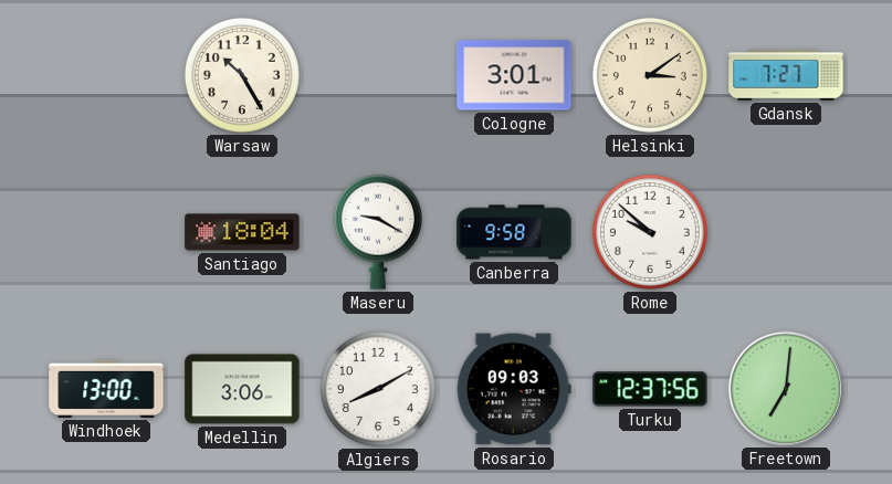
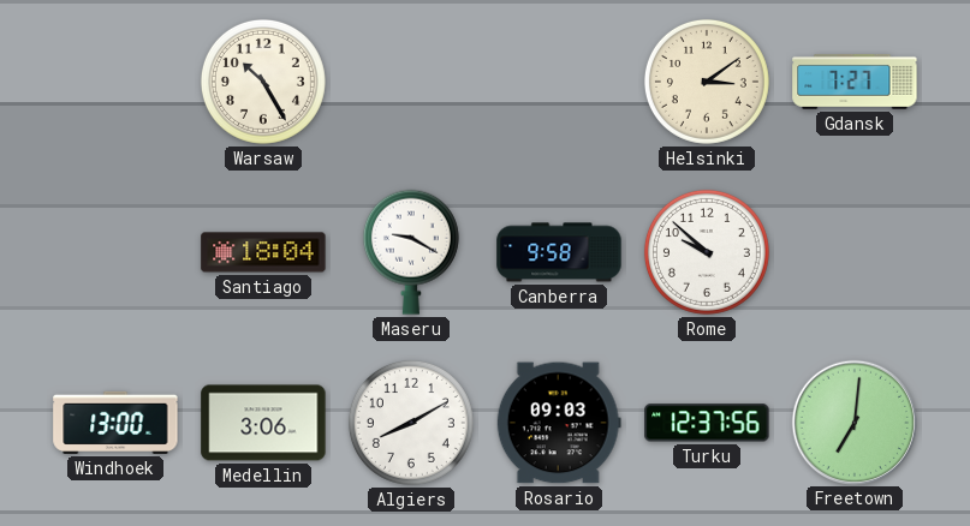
Cologne: 3:01 -> none (514, 75)
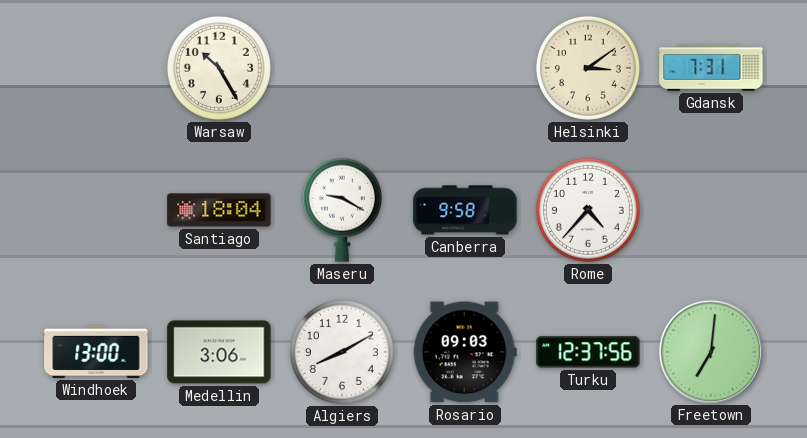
Gdansk: 7:27 -> 7:31 (711, 69)
Rome: 9:52 -> 4:37 (588, 210)
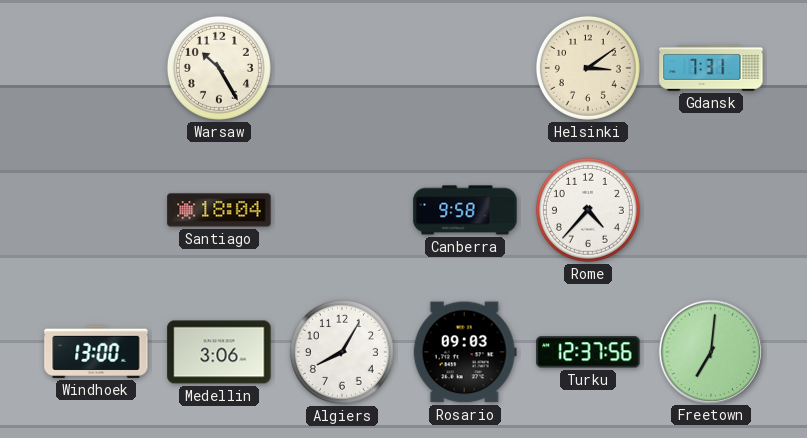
Maseru: 9:20 -> none (342, 210)
Algiers: 8:10 -> 8:05 (342, 352)
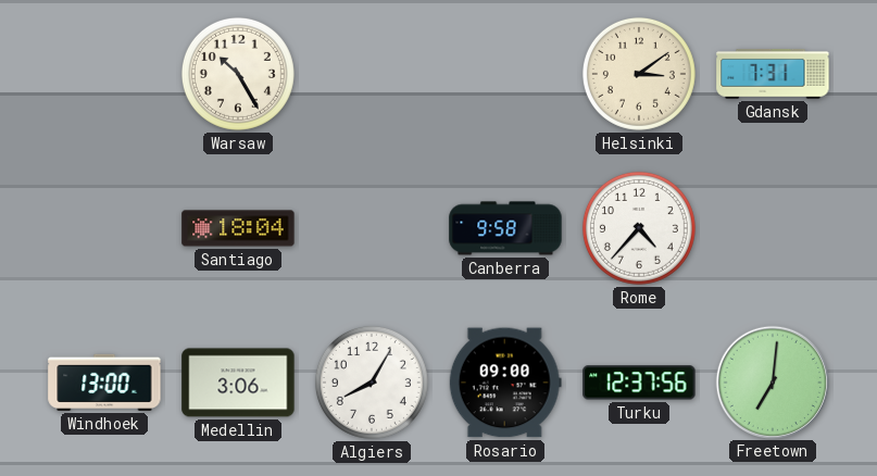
Rosario: 09:03 -> 09:00 (505, 383)
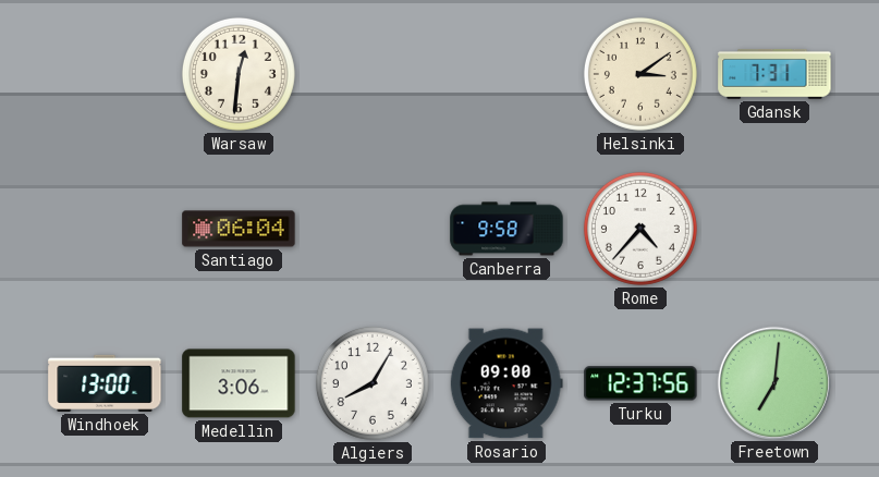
Warsaw: 10:25 -> 12:31 (239, 74)
Santiago: 18:04 -> 06:04 (239, 229)
